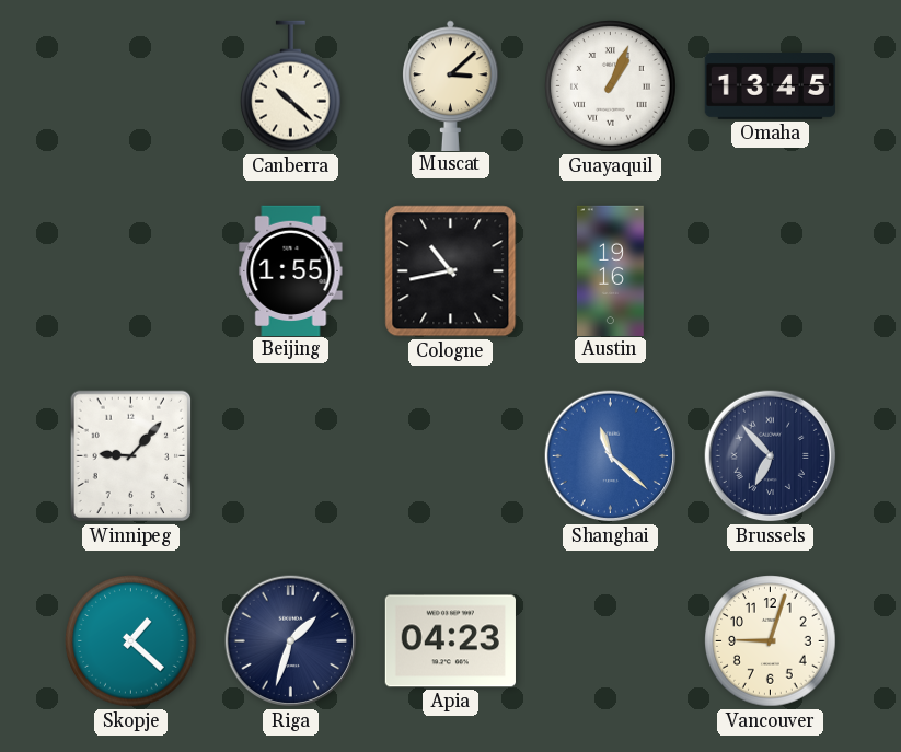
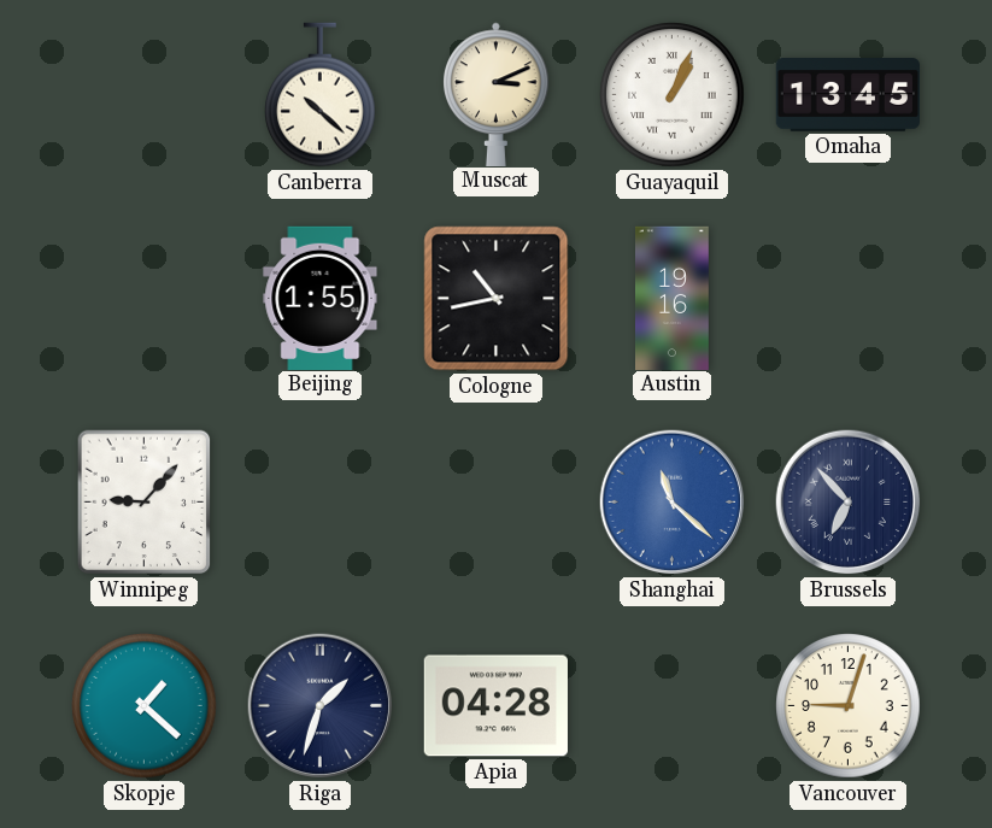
Muscat: 3:08 -> 3:11 (497, 94)
Apia: 04:23 -> 04:28 (495, 706)
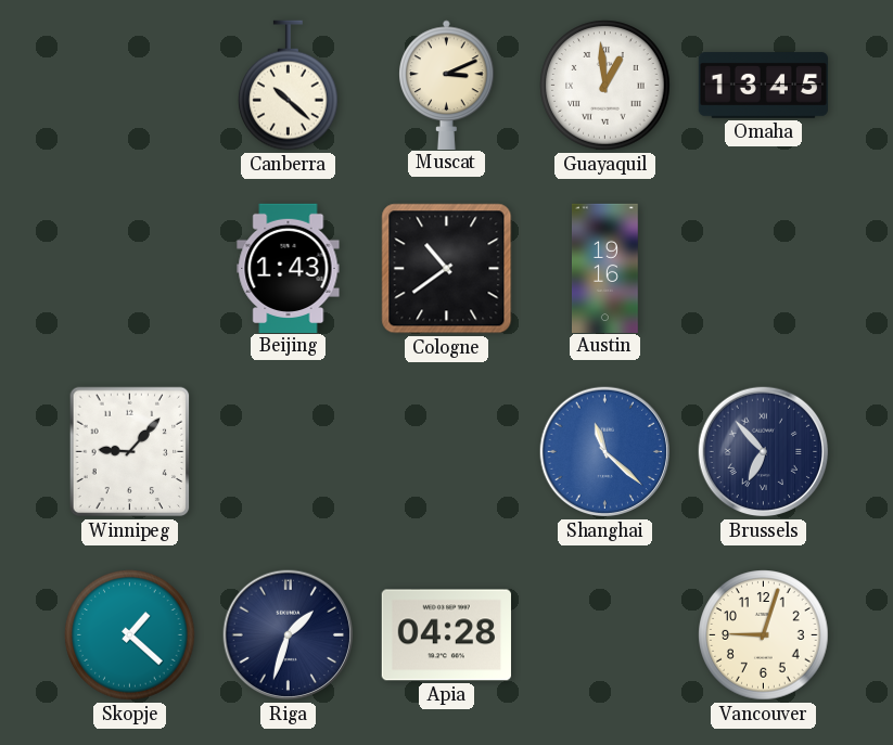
Guayaquil: 1:04 -> 12:59 (605, 86)
Beijing: 1:55 -> 1:43 (289, 268)
Cologne: 10:43 -> 10:39 (447, 269)
